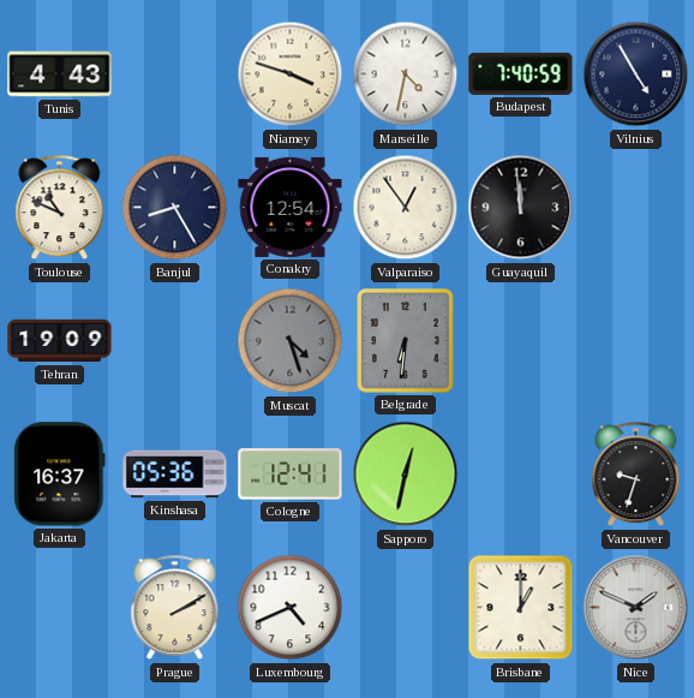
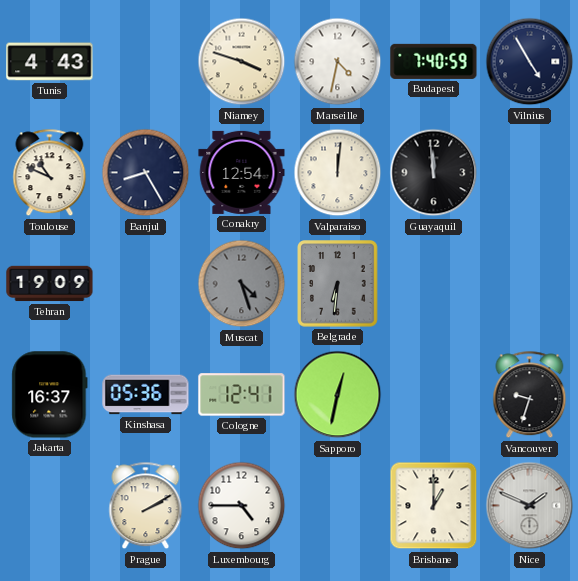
Valparaiso: 12:54 -> 12:01 (338, 173)
Luxembourg: 4:41 -> 4:45 (242, 506)
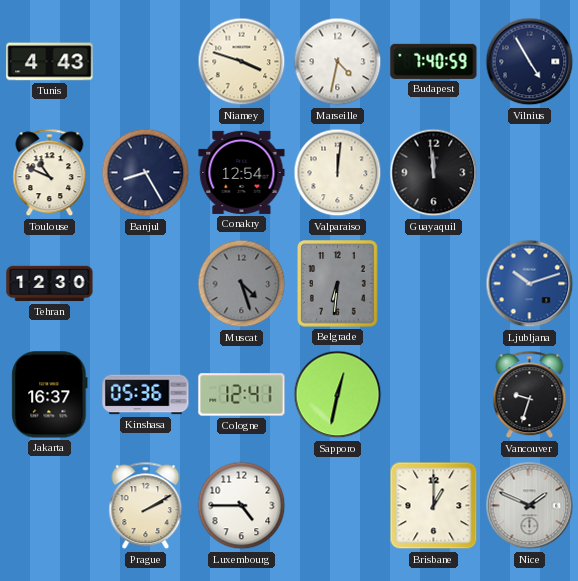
Tehran: 19:09 -> 12:30 (50, 284)
Ljubljana: none -> 10:12 (530, 284)
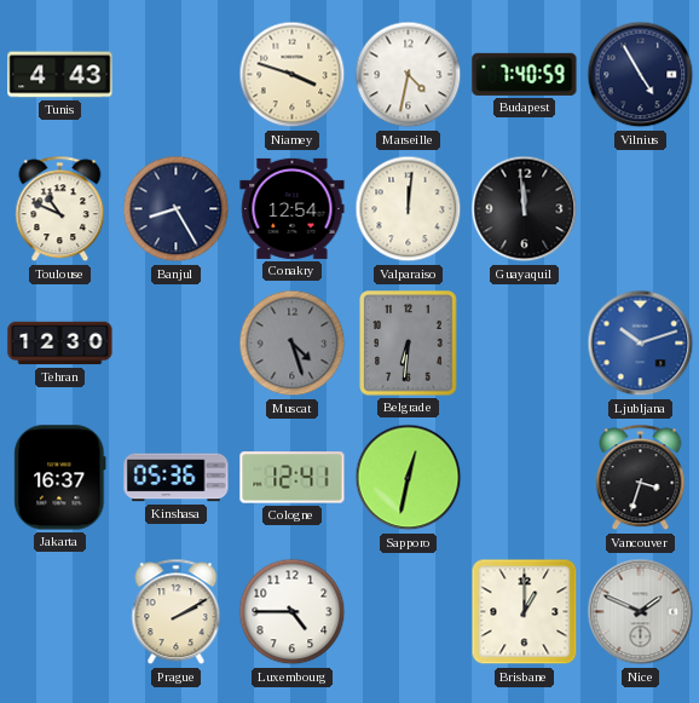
Vancouver: 9:33 -> 3:33 (641, 478)
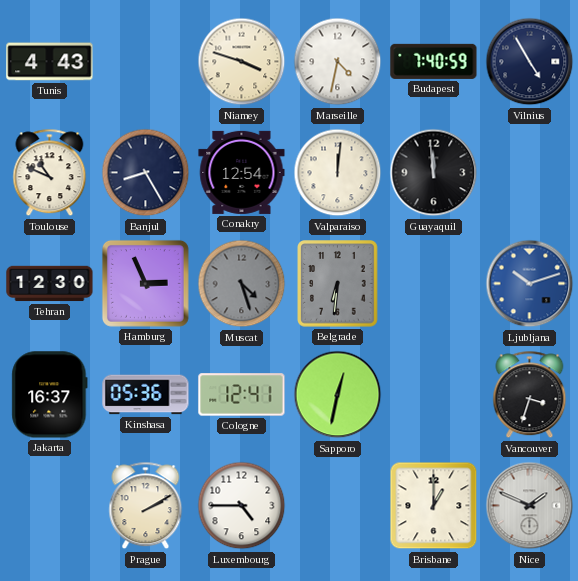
Hamburg: none -> 2:56 (145, 283)
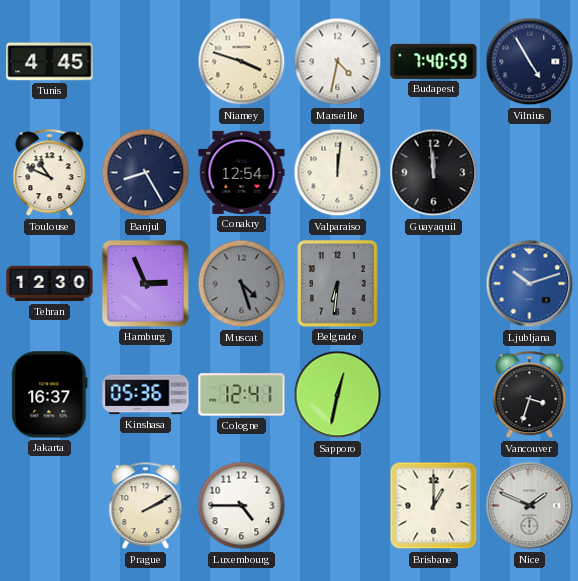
Tunis: 4:43 -> 4:45 (50, 62)
